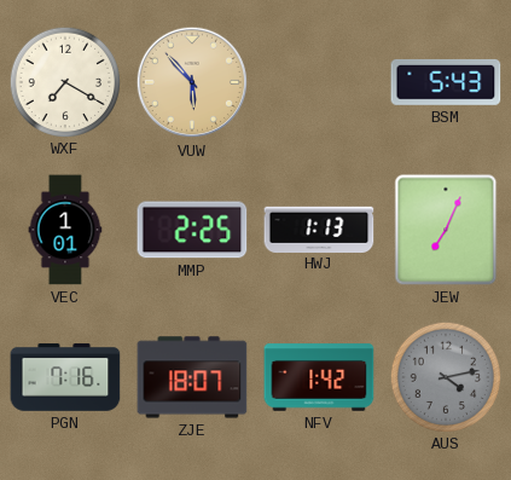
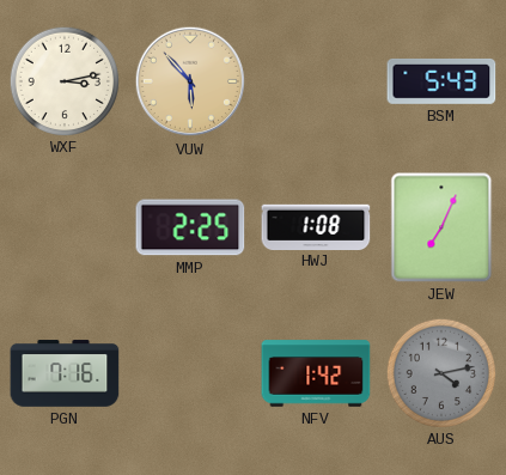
WXF: 7:20 -> 3:13 (63, 80)
VEC: 1:01 -> none (65, 230)
HWJ: 1:13 -> 1:08 (316, 226)
ZJE: 18:07 -> none (192, 377)
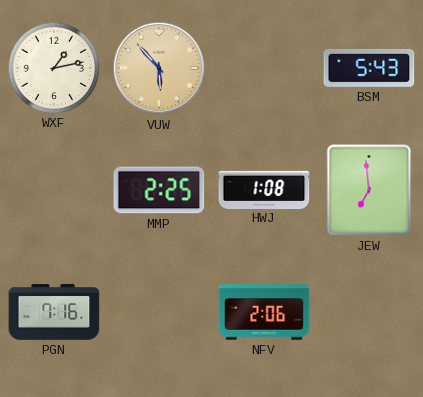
WXF: 3:13 -> 1:13 (53, 67)
JEW: 7:04 -> 6:59 (369, 190)
NFV: 1:42 -> 2:06 (264, 312)
AUS: 4:13 -> none (440, 372)
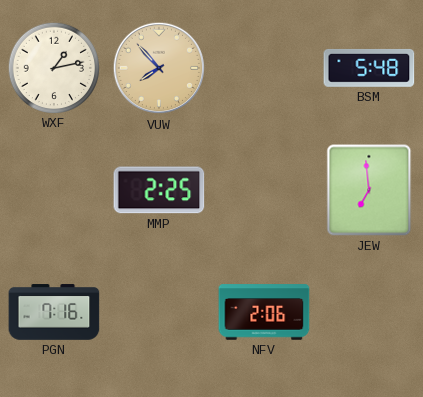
VUW: 5:53 -> 7:53 (159, 68)
BSM: 5:43 -> 5:48 (369, 68)
HWJ: 1:08 -> none (264, 189)
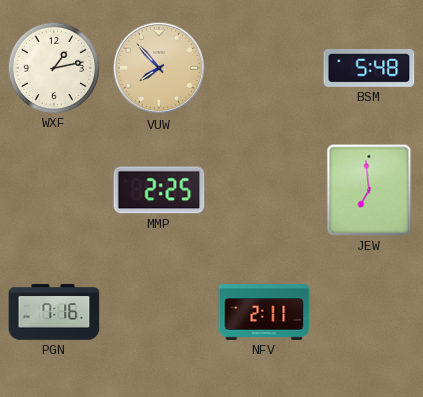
NFV: 2:06 -> 2:11 (264, 312)
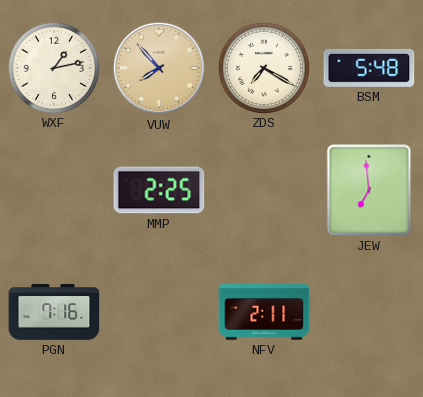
ZDS: none -> 7:20 (263, 67)
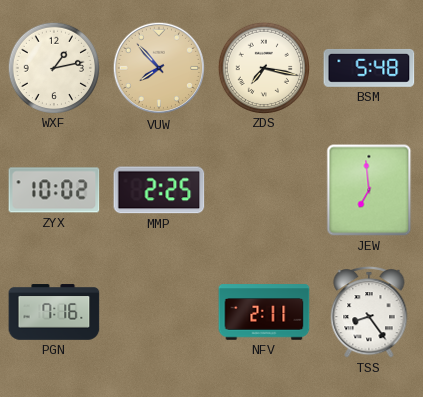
ZDS: 7:20 -> 7:17 (263, 67)
ZYX: none -> 10:02 (54, 190)
TSS: none -> 8:24 (369, 313)
